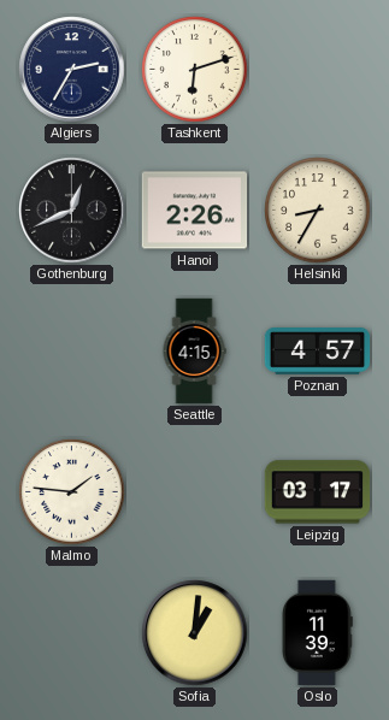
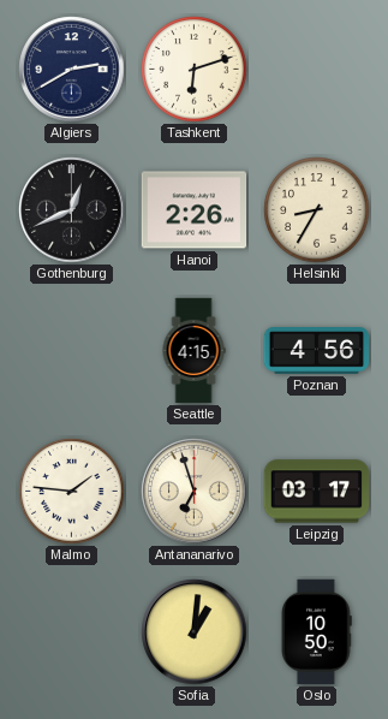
Algiers: 2:35 -> 2:40 (72, 70)
Poznan: 4:57 -> 4:56 (317, 351)
Antananarivo: none -> 6:57 (195, 492)
Oslo: 11:39 -> 10:50 (316, 632)
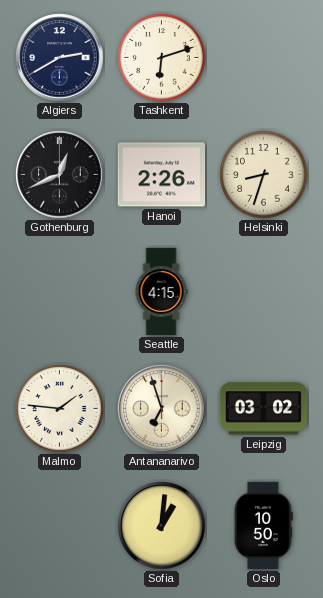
Helsinki: 8:35 -> 8:33 (264, 175)
Poznan: 4:56 -> none (317, 351)
Leipzig: 03:17 -> 03:02 (264, 409)
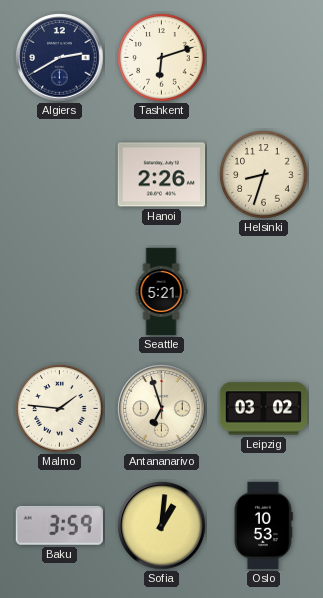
Gothenburg: 12:41 -> none (60, 175)
Seattle: 4:15 -> 5:21 (161, 292)
Baku: none -> 3:59 (59, 525)
Oslo: 10:50 -> 10:53 (263, 526)
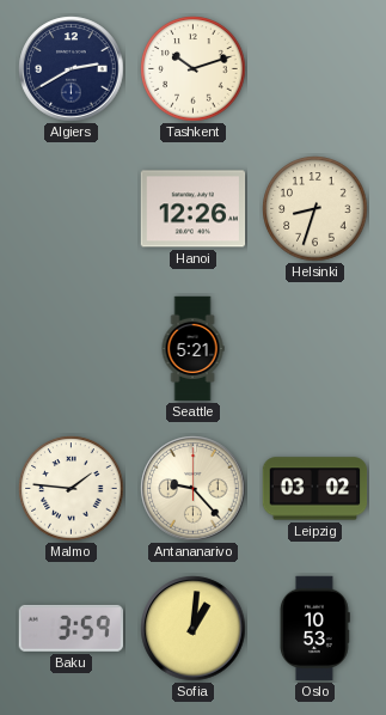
Tashkent: 6:12 -> 10:12 (194, 69)
Hanoi: 2:26 -> 12:26 (194, 209)
Antananarivo: 6:57 -> 9:23 (194, 489)
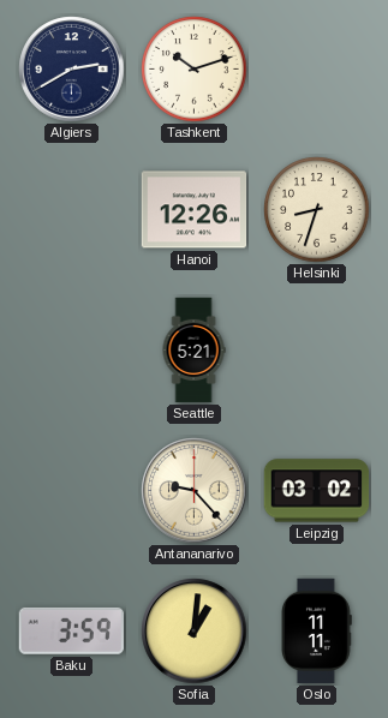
Malmo: 1:46 -> none (72, 489)
Oslo: 10:53 -> 11:11 (316, 632)
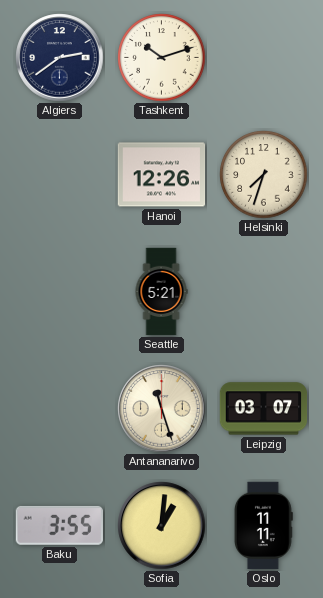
Algiers: 2:40 -> 2:39 (60, 58)
Helsinki: 8:33 -> 7:33 (264, 175)
Antananarivo: 9:23 -> 11:27 (162, 409)
Leipzig: 03:02 -> 03:07 (264, 409)
Baku: 3:59 -> 3:55 (59, 525)
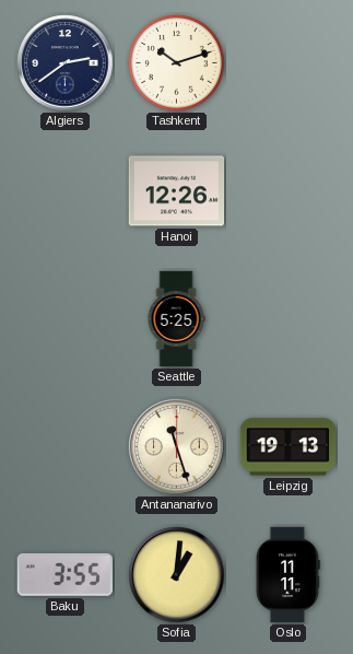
Helsinki: 7:33 -> none (264, 175)
Seattle: 5:21 -> 5:25 (176, 319)
Leipzig: 03:07 -> 19:13 (289, 447)
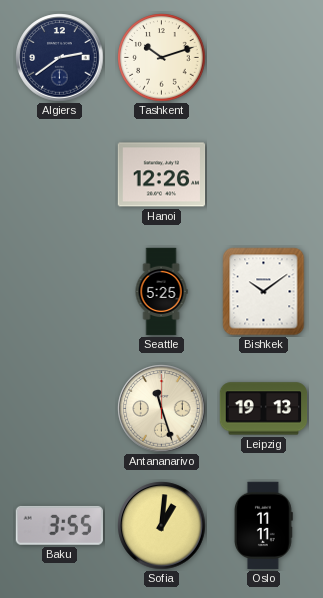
Bishkek: none -> 10:09 (264, 292)
